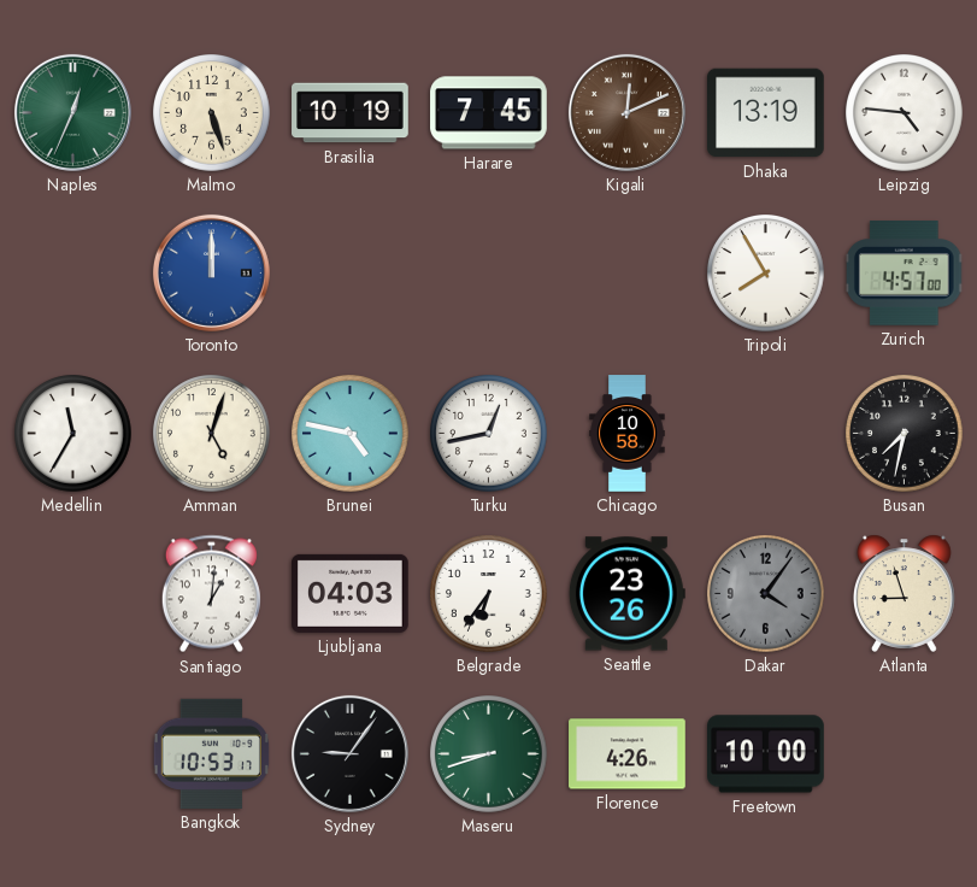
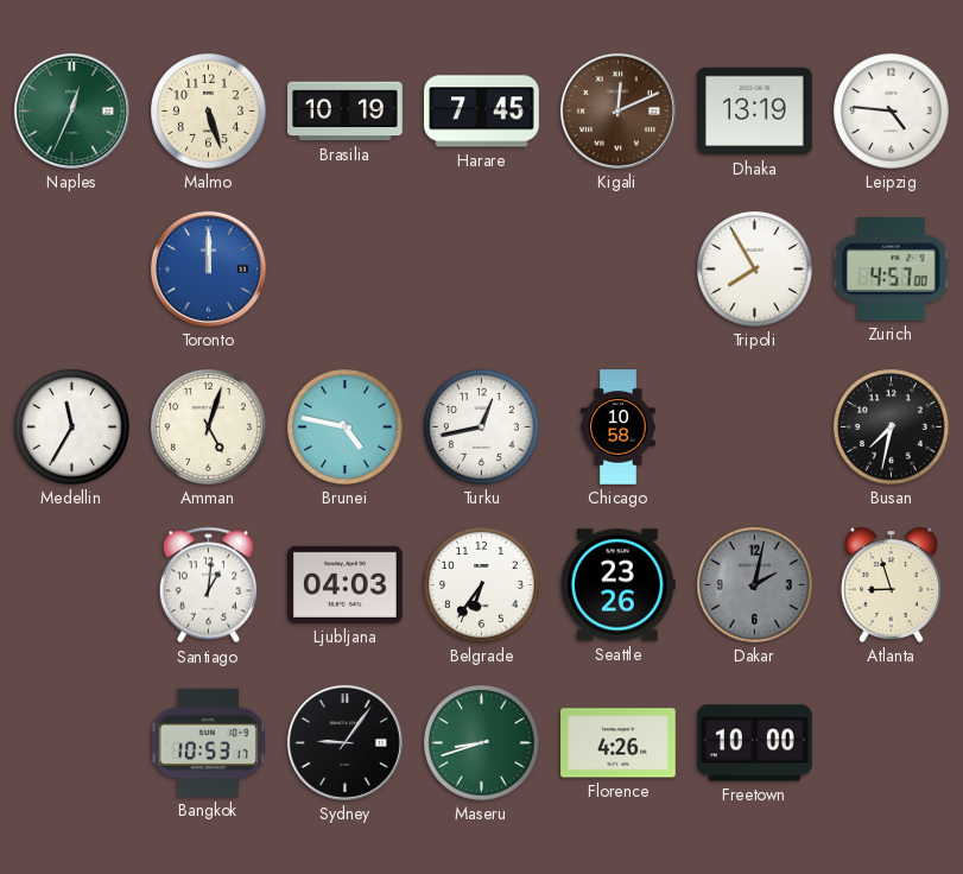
Dakar: 4:06 -> 2:02 (755, 585)
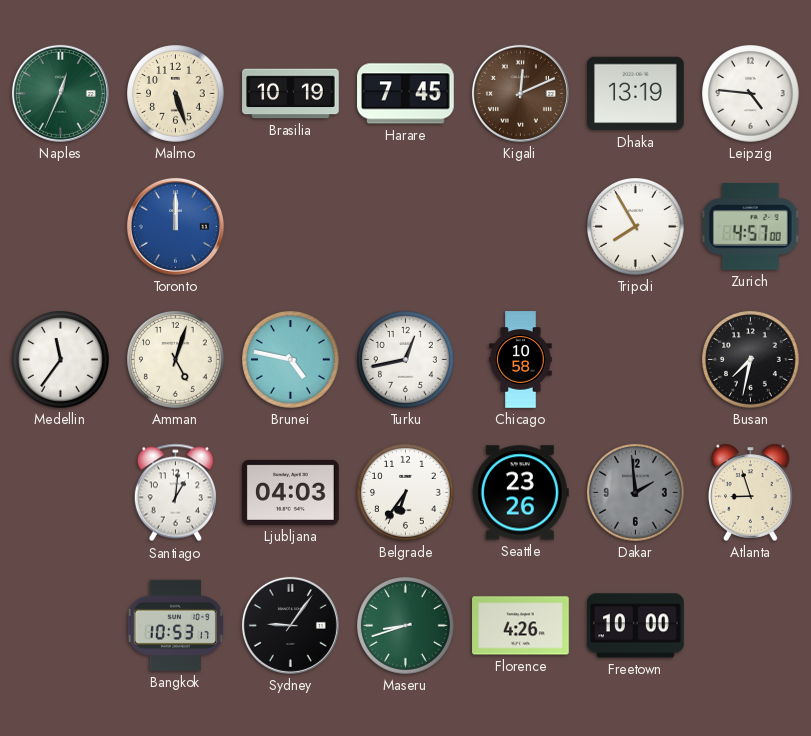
Medellin: 11:35 -> 11:36 (61, 360)
Dakar: 2:02 -> 1:59 (636, 493)
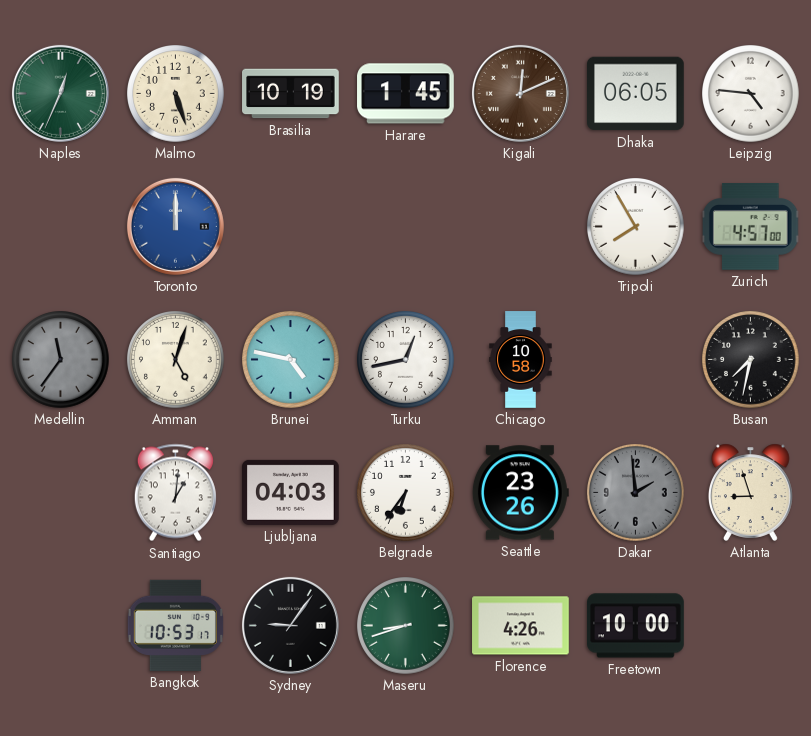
Harare: 7:45 -> 1:45 (406, 94)
Dhaka: 13:19 -> 06:05 (636, 94)
Medellin dial: white -> grey (61, 360)
